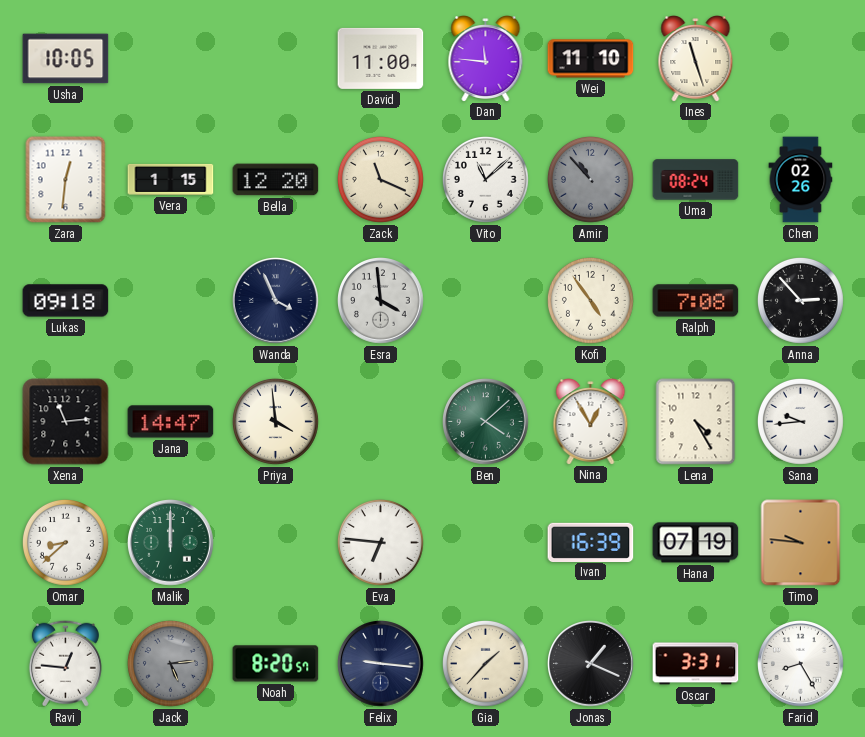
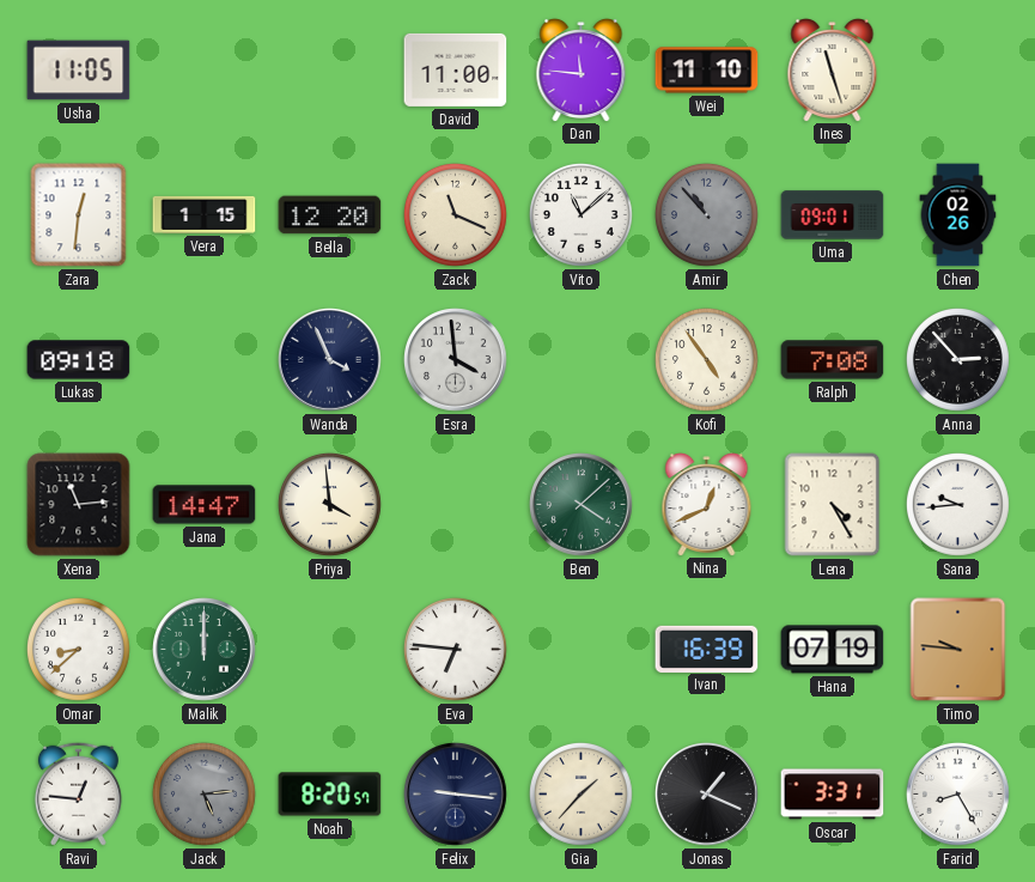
Usha: 10:05 -> 11:05 (79, 71)
Uma: 08:24 -> 09:01 (833, 215)
Nina: 12:55 -> 12:41 (707, 505)
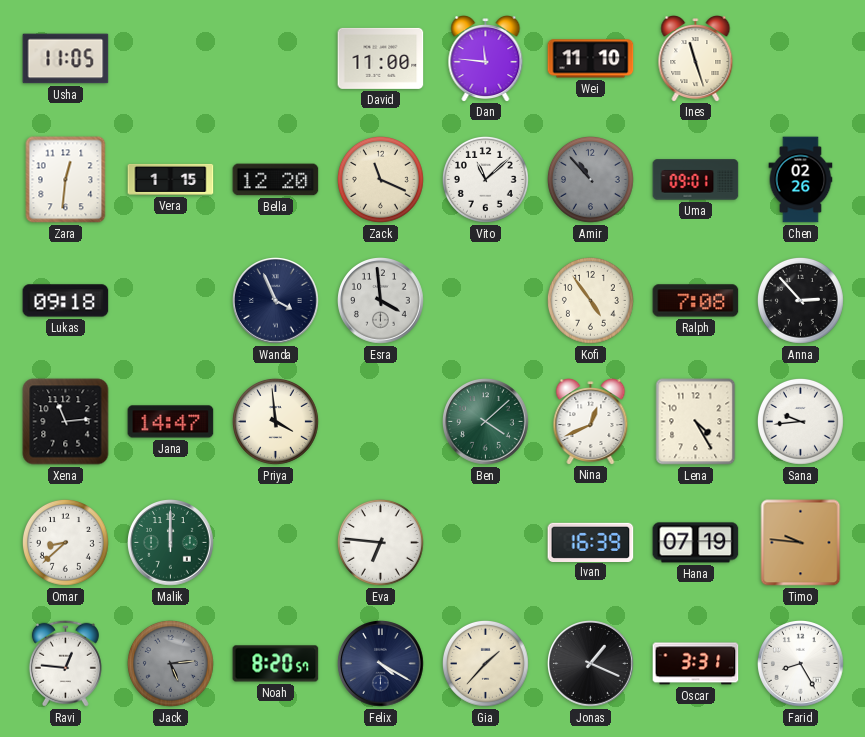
Felix: 9:16 -> 4:20 (381, 664)
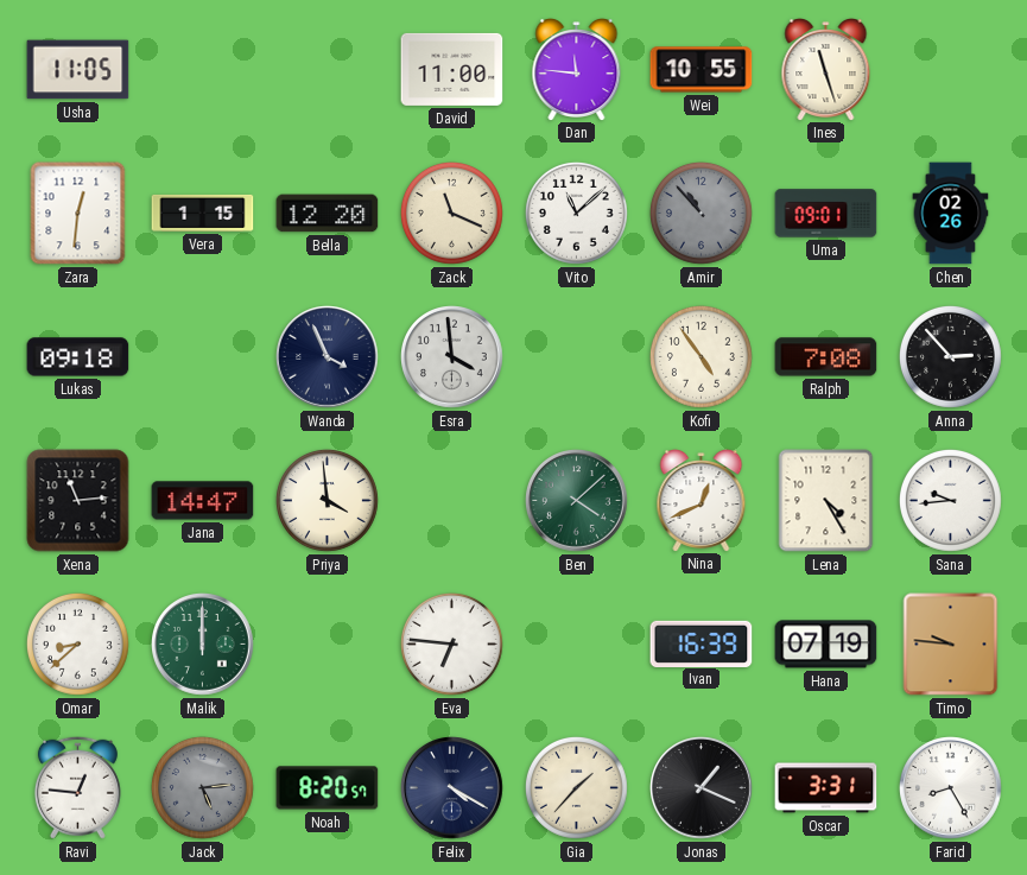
Wei: 11:10 -> 10:55 (702, 70)
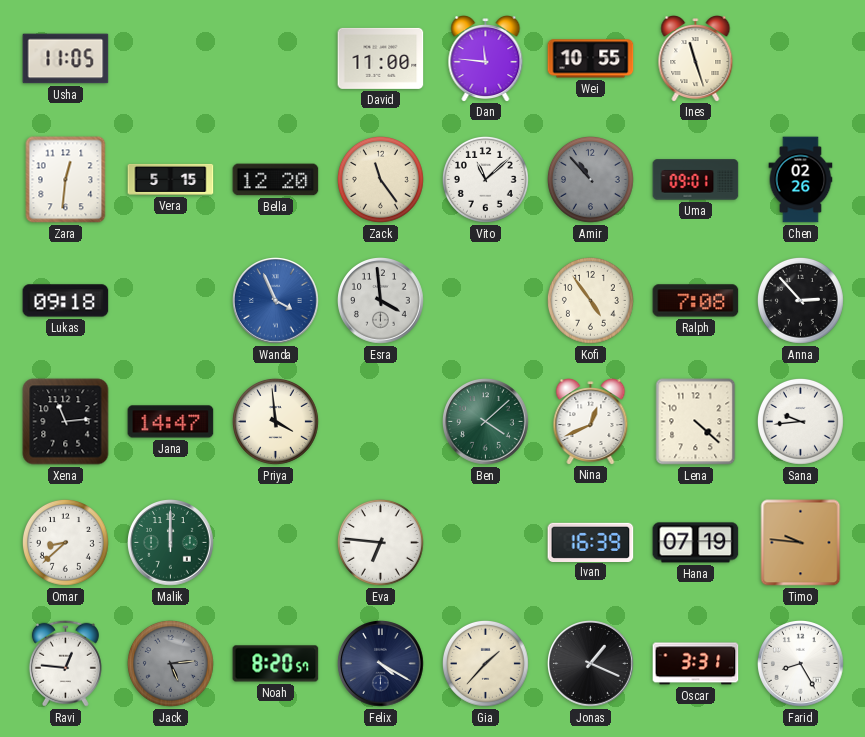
Vera: 1:15 -> 5:15 (171, 179)
Zack: 11:19 -> 11:24 (380, 179)
Wanda dial: navy -> blue (276, 301)
Lena: 4:25 -> 4:22 (696, 422)
